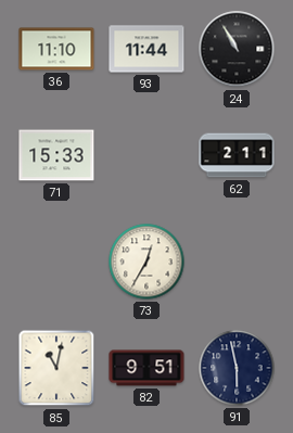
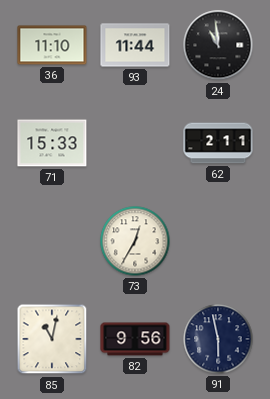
24: 10:55 -> 10:59 (218, 45)
82: 9:51 -> 9:56 (135, 339)
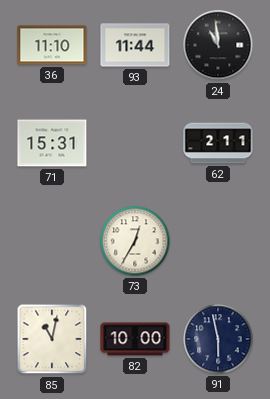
71: 15:33 -> 15:31 (52, 143)
82: 9:56 -> 10:00 (135, 339)
